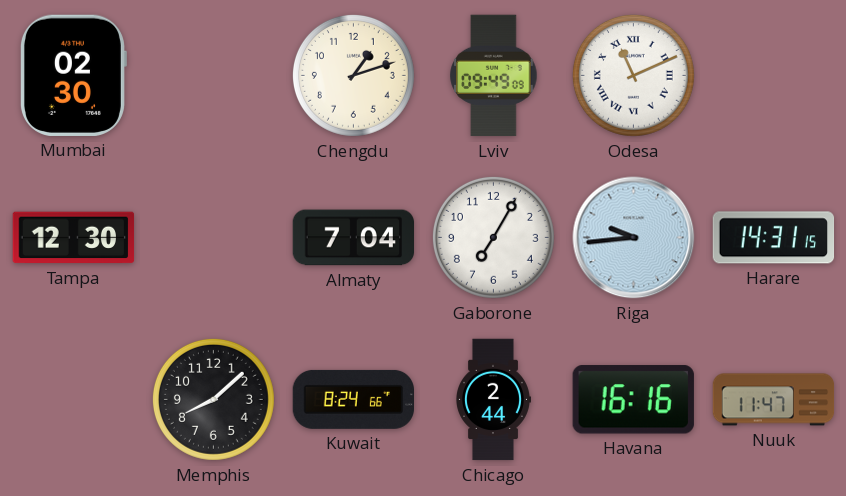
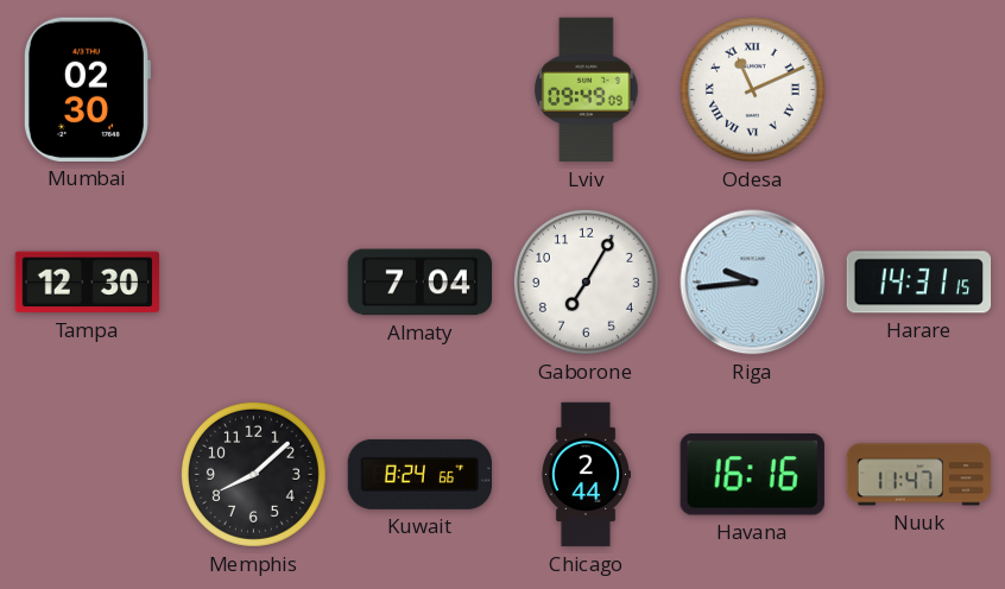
Chengdu: 1:12 -> none (353, 75)
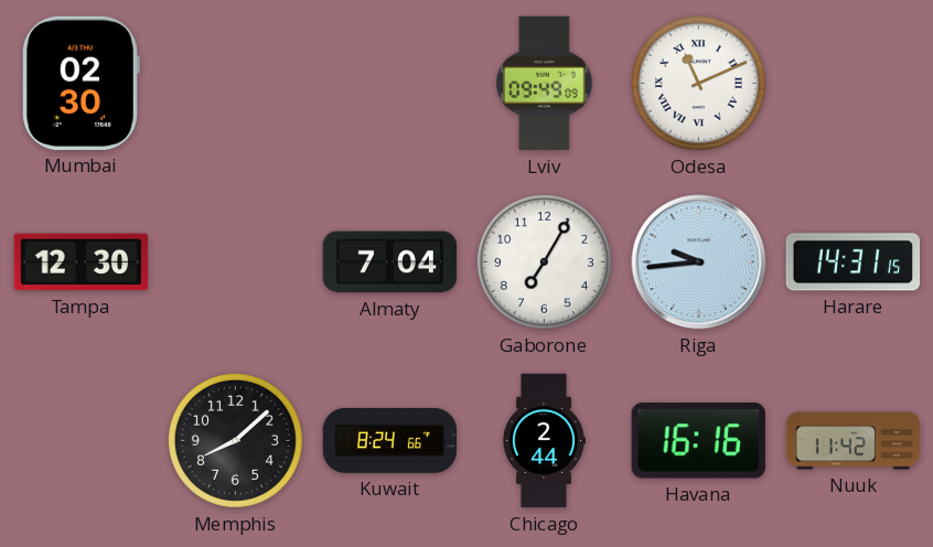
Nuuk: 11:47 -> 11:42 (854, 441)
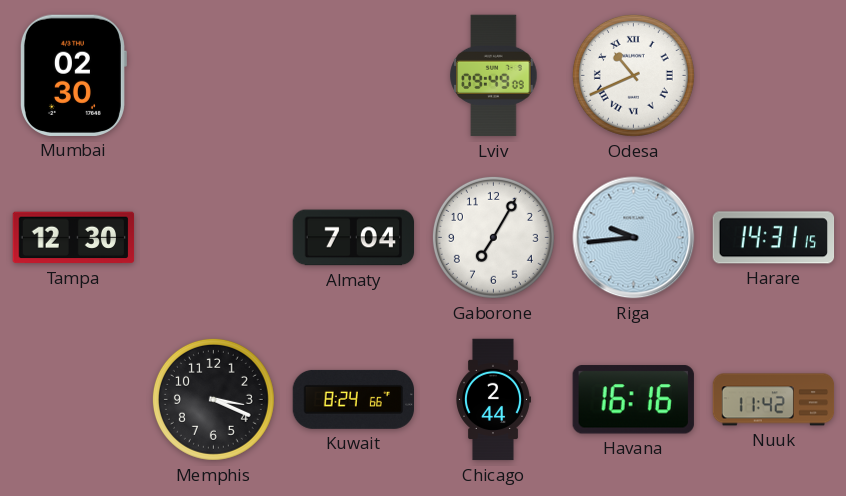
Odesa: 11:11 -> 10:41 (633, 75)
Memphis: 8:08 -> 3:19 (213, 399)
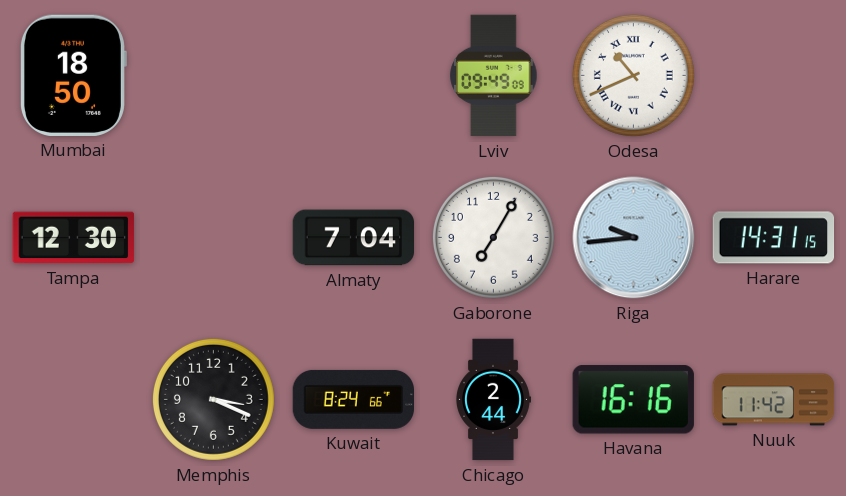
Mumbai: 02:30 -> 18:50 (73, 75)
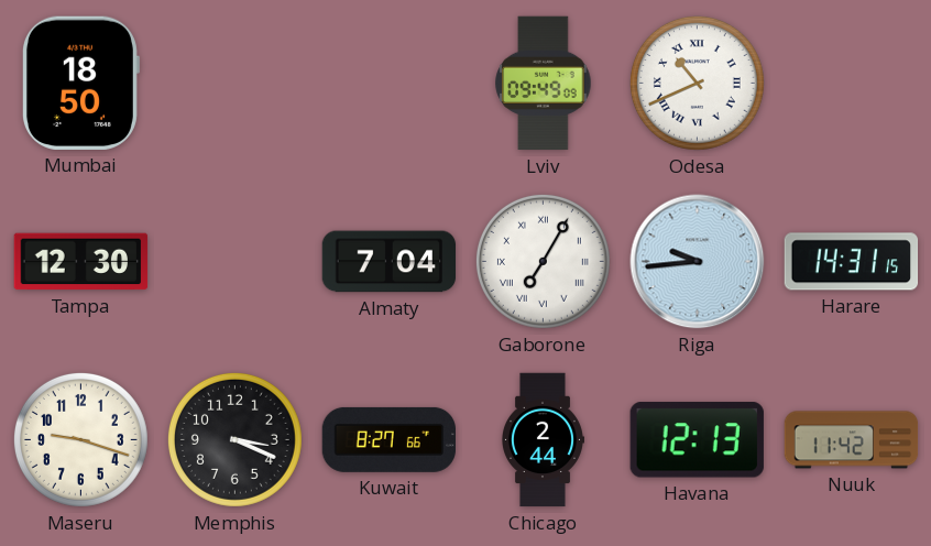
Gaborone numerals: Arabic -> Roman (543, 261)
Maseru: none -> 9:18 (80, 439)
Kuwait: 8:24 -> 8:27 (390, 439)
Havana: 16:16 -> 12:13 (697, 440)
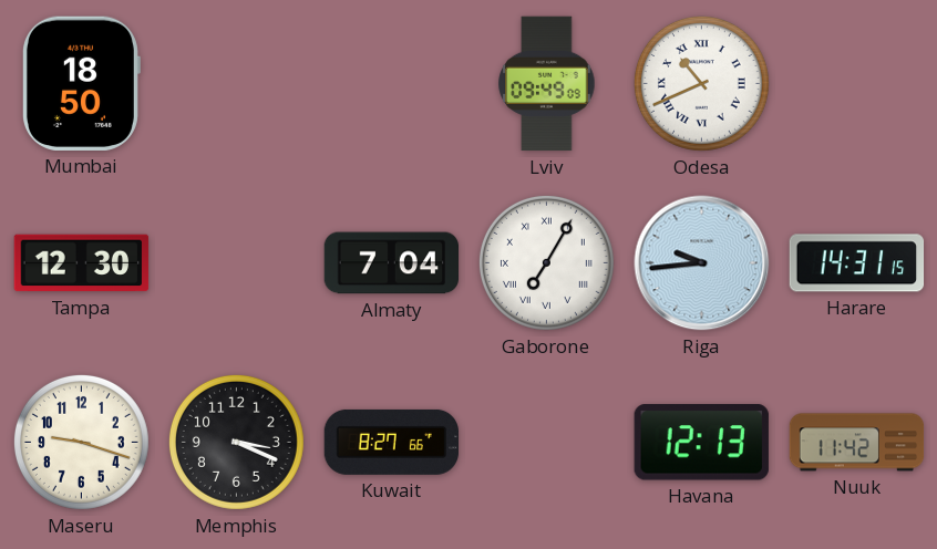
Chicago: 2:44 -> none (544, 440)
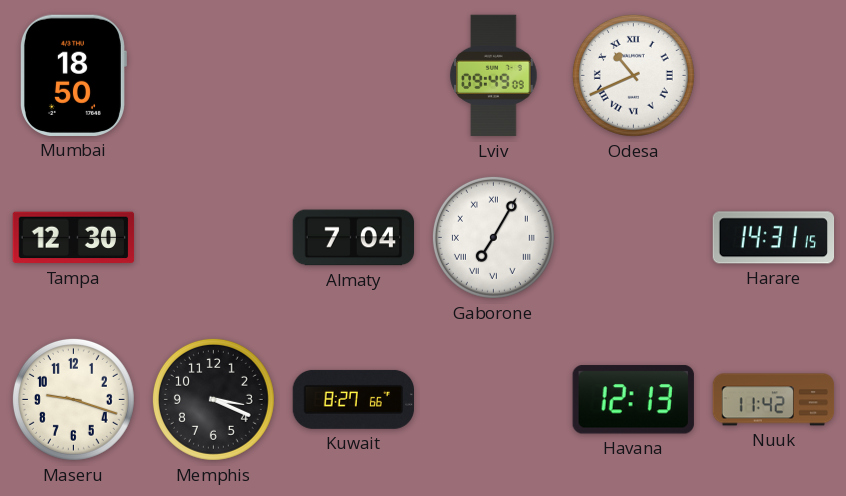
Riga: 9:44 -> none (702, 263)
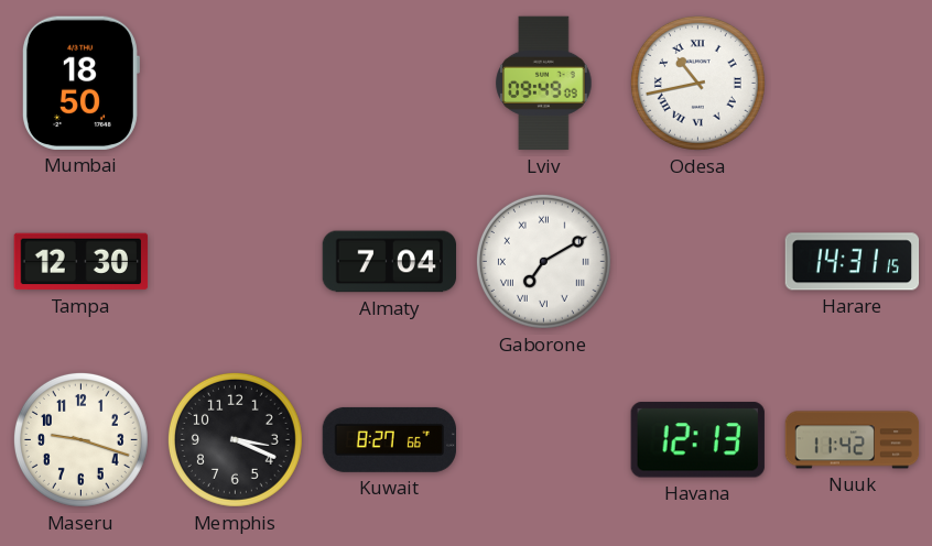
Odesa: 10:41 -> 10:43 (697, 83)
Gaborone: 7:05 -> 7:10 (543, 261)
